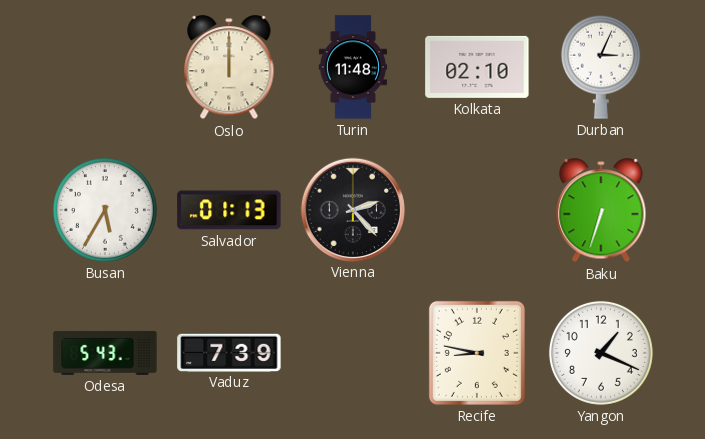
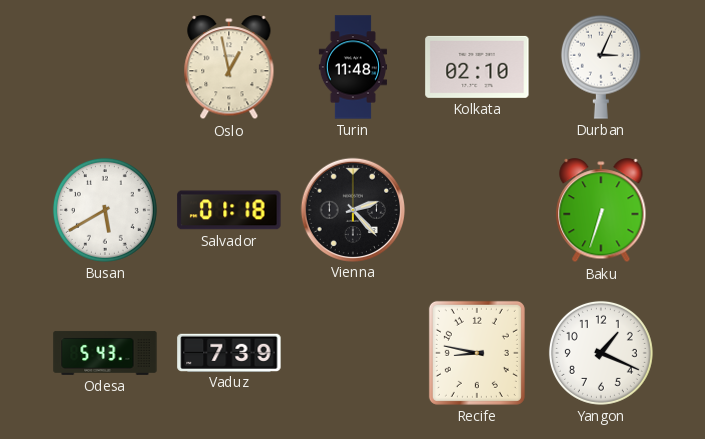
Oslo: 12:00 -> 12:58 (229, 68)
Busan: 5:35 -> 5:40 (105, 210)
Salvador: 01:13 -> 01:18 (229, 210)
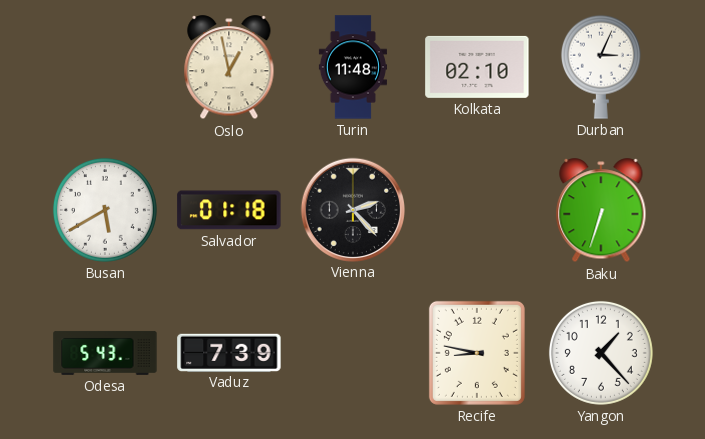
Yangon: 1:19 -> 1:23 (601, 353)
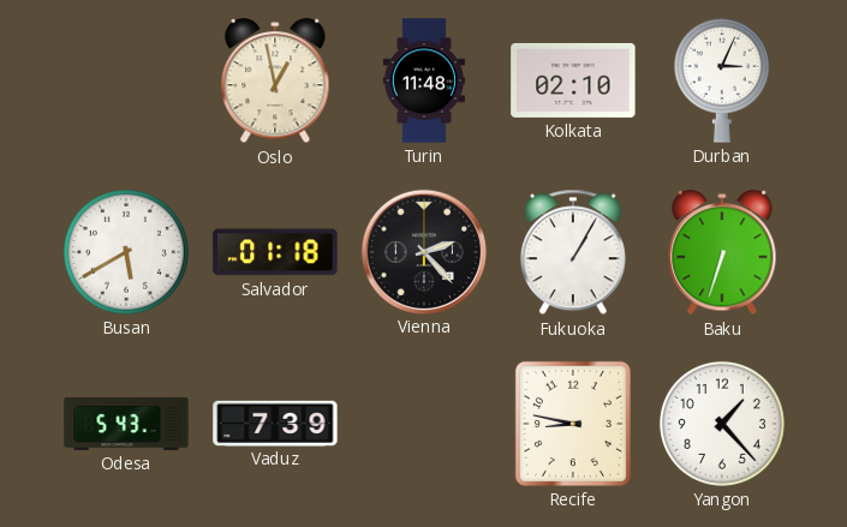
Fukuoka: none -> 1:05 (573, 252)
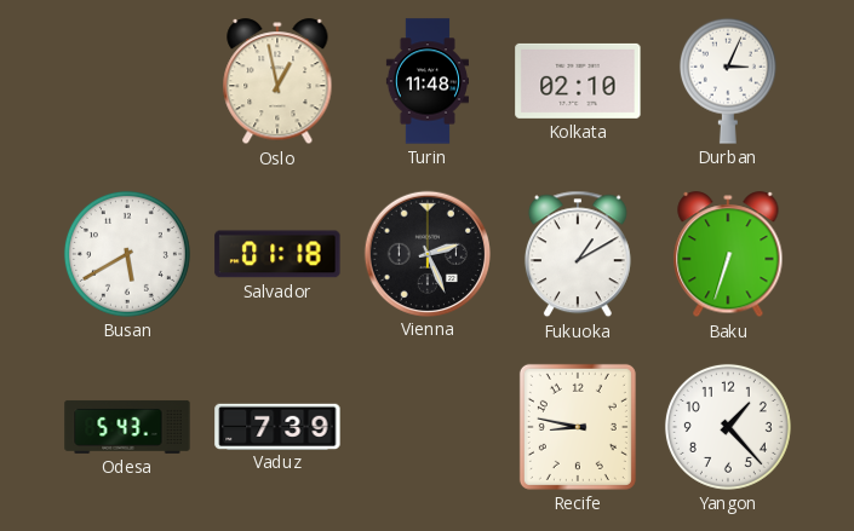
Vienna: 2:23 -> 2:26 (426, 253)
Fukuoka: 1:05 -> 1:10 (578, 254)
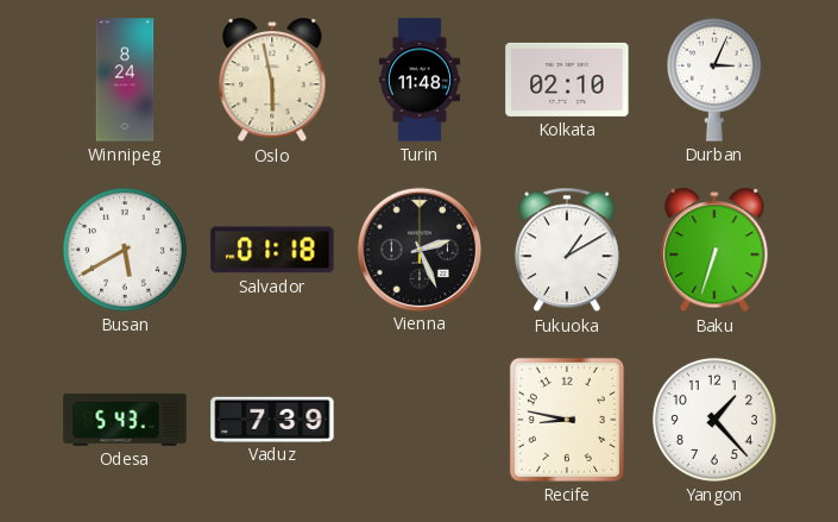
Winnipeg: none -> 8:24 (125, 80)
Oslo: 12:58 -> 5:58 (272, 81)
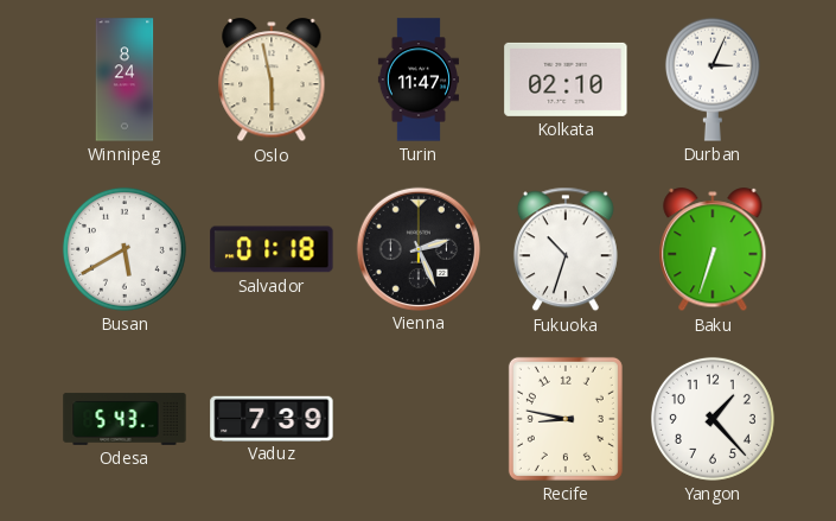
Turin: 11:48 -> 11:47 (419, 80)
Fukuoka: 1:10 -> 10:33 (566, 249)
